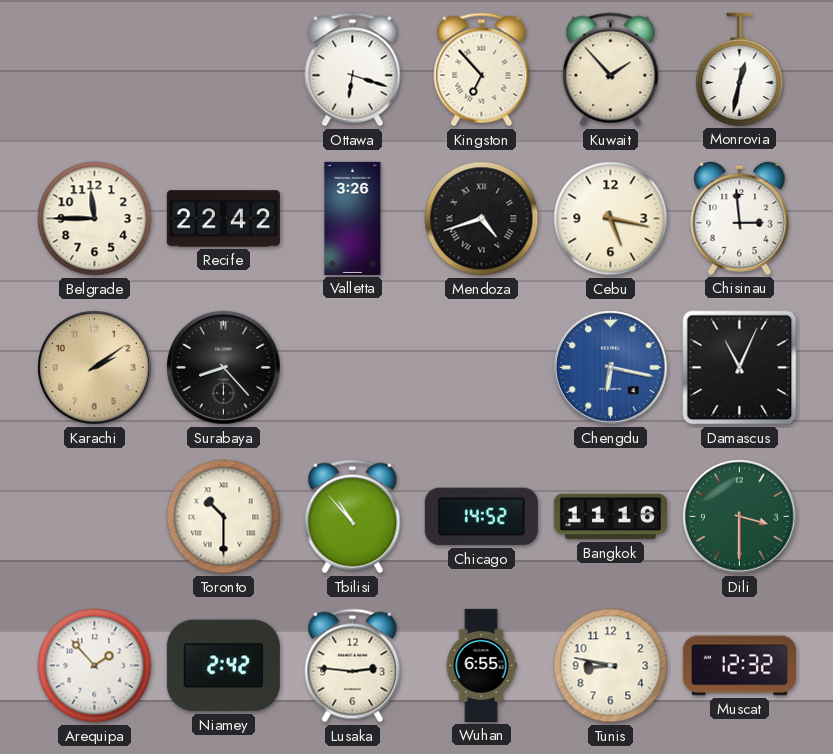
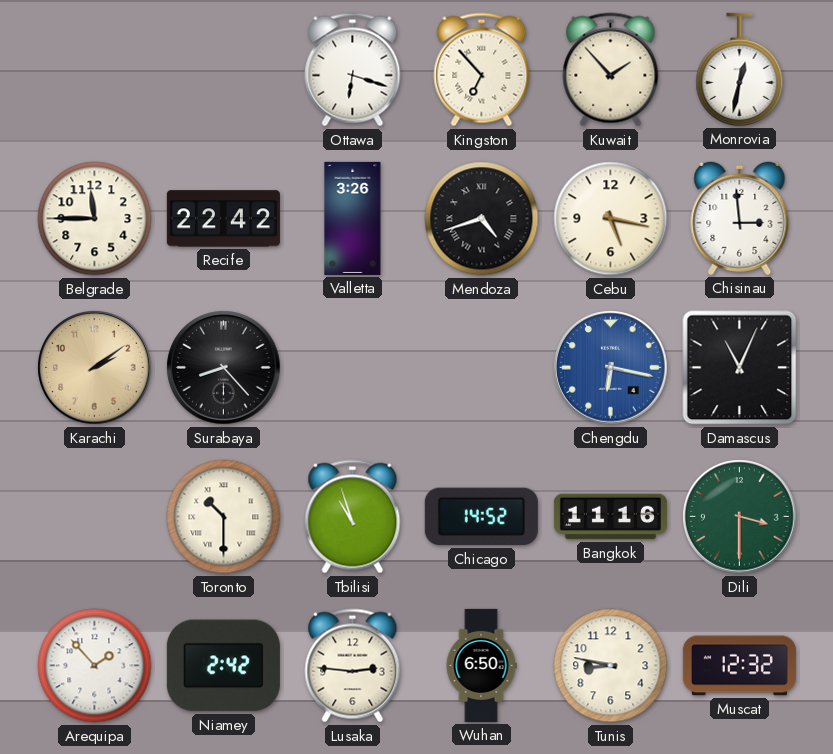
Tbilisi: 10:53 -> 10:57 (353, 517)
Wuhan: 6:55 -> 6:50 (481, 665)
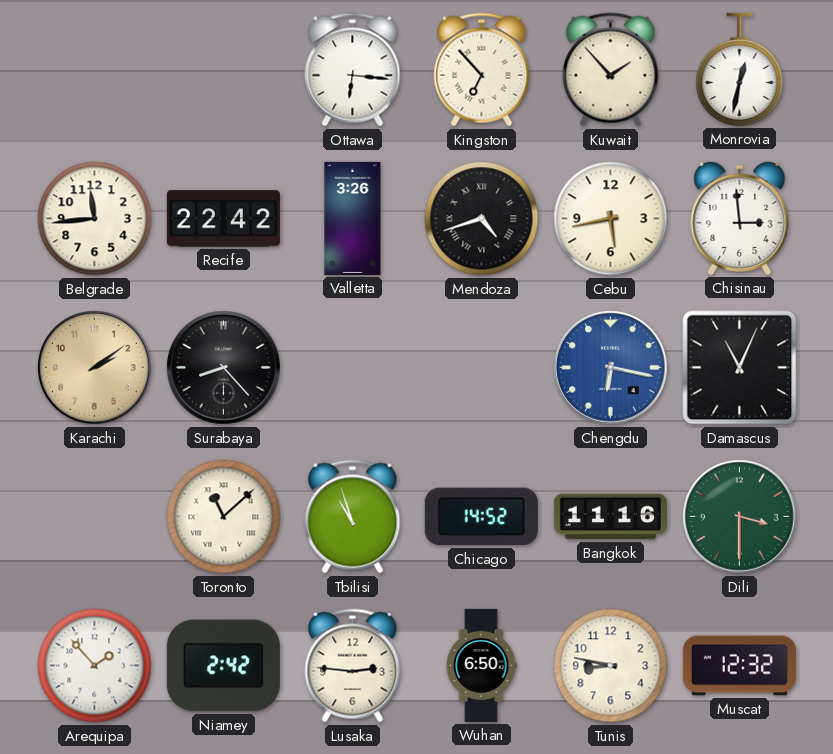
Ottawa: 6:18 -> 6:16 (353, 70)
Belgrade: 11:45 -> 11:44 (95, 219)
Cebu: 5:17 -> 5:43 (611, 219)
Toronto: 10:30 -> 11:08 (224, 517)
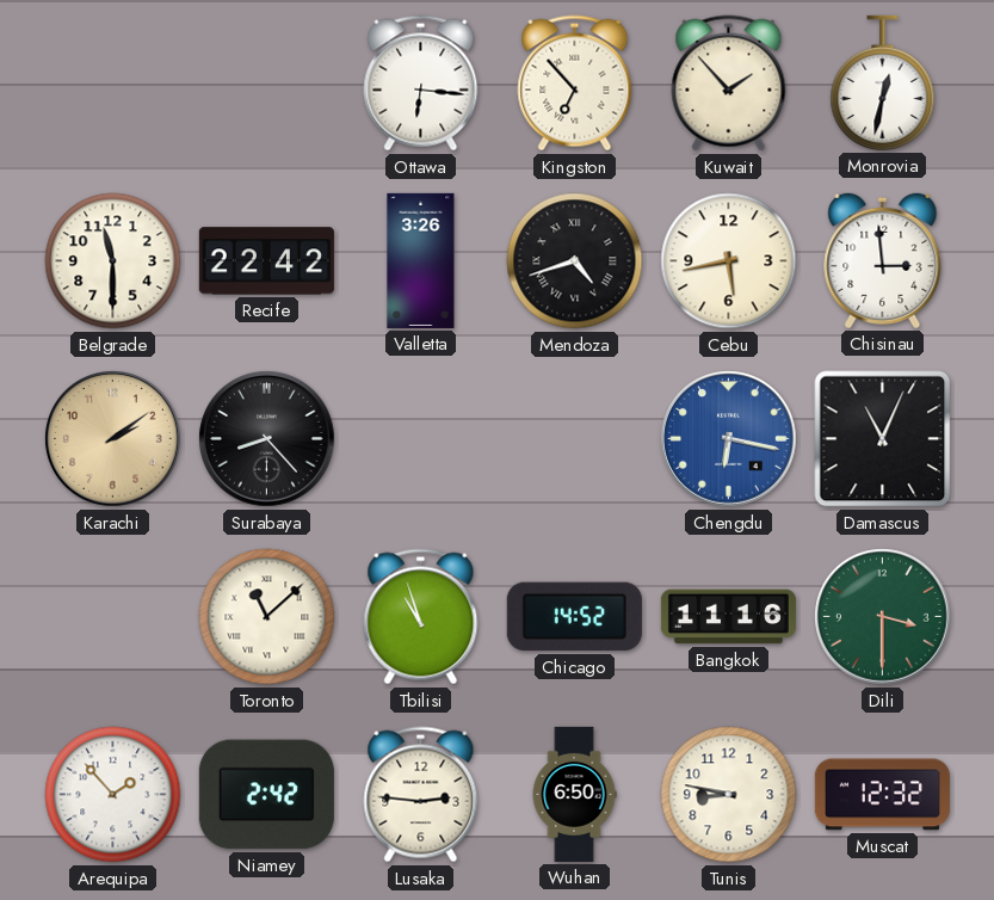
Belgrade: 11:44 -> 11:30 (113, 261)
